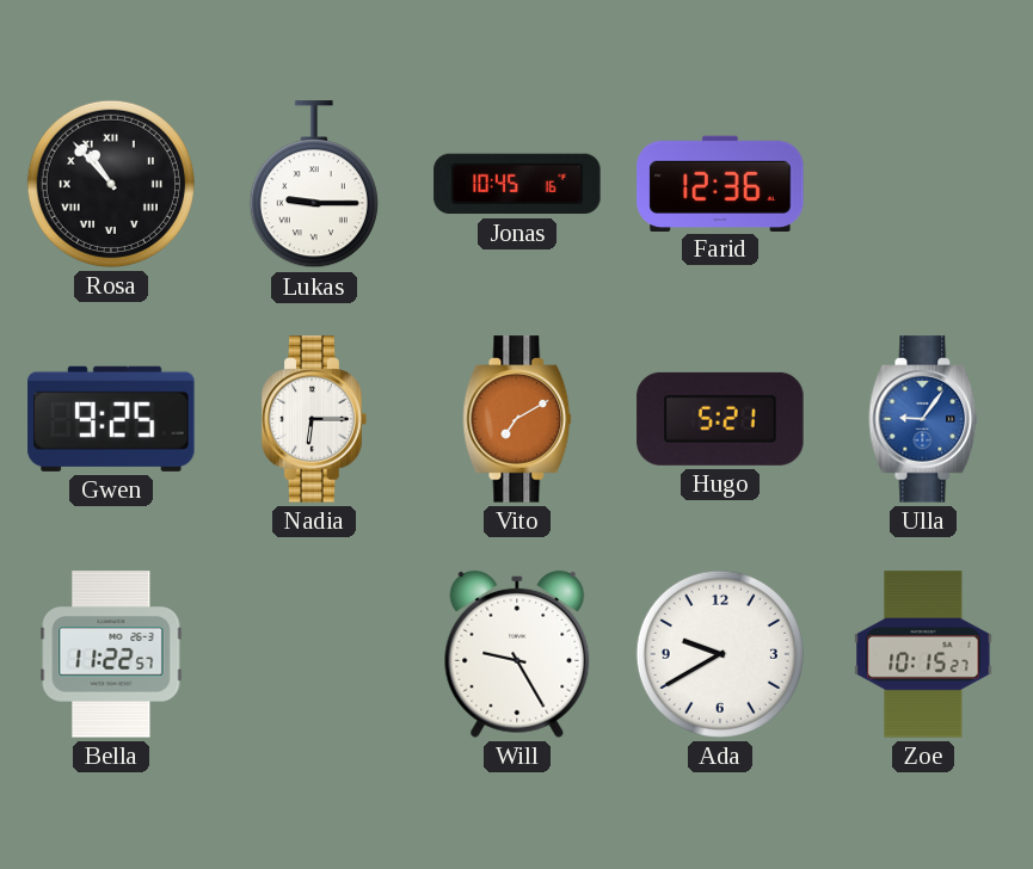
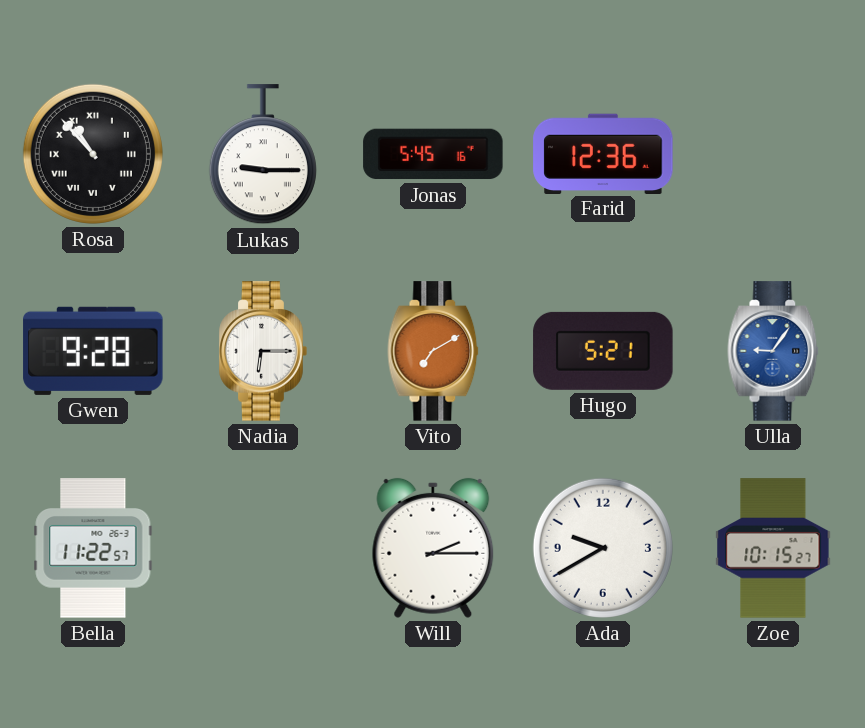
Jonas: 10:45 -> 5:45 (433, 154)
Gwen: 9:25 -> 9:28 (93, 351)
Will: 9:25 -> 2:15 (433, 548)
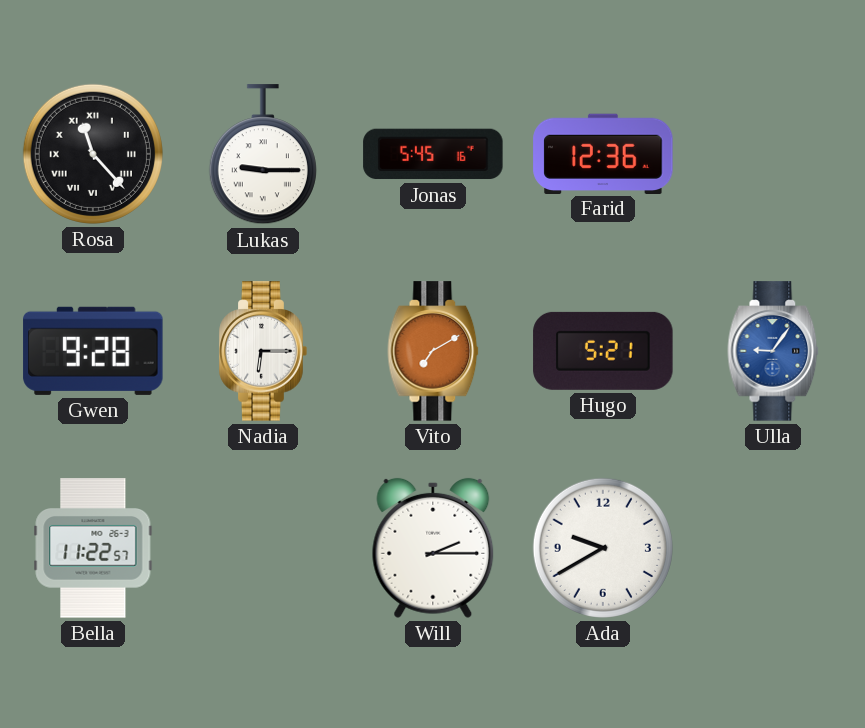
Rosa: 10:53 -> 11:23 (93, 154)
Zoe: 10:15 -> none (773, 548)
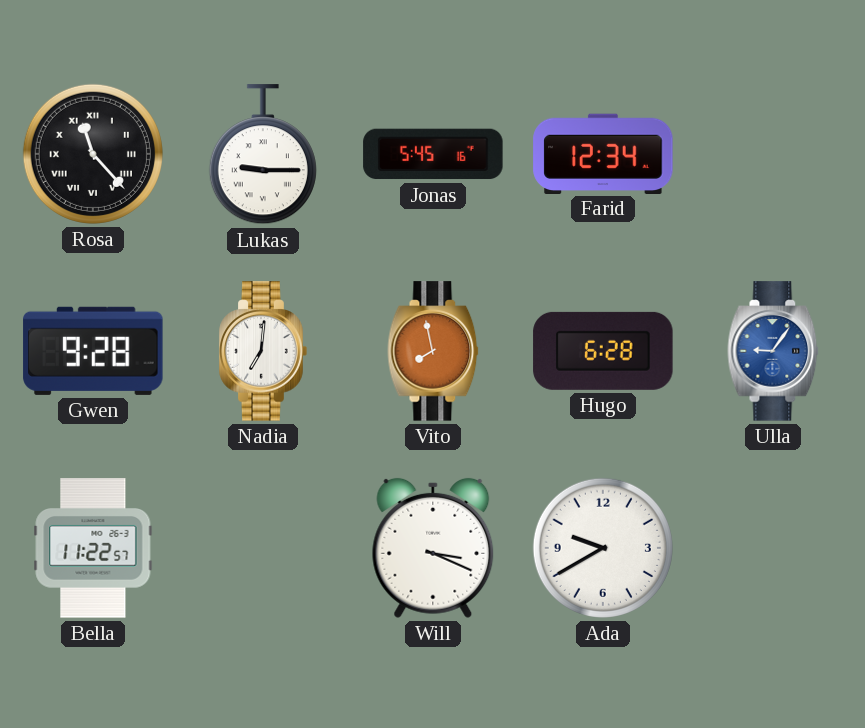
Farid: 12:36 -> 12:34 (603, 153)
Nadia: 6:15 -> 7:01 (263, 351)
Vito: 7:10 -> 7:58 (433, 351)
Hugo: 5:21 -> 6:28 (603, 351)
Will: 2:15 -> 3:19 (433, 548)
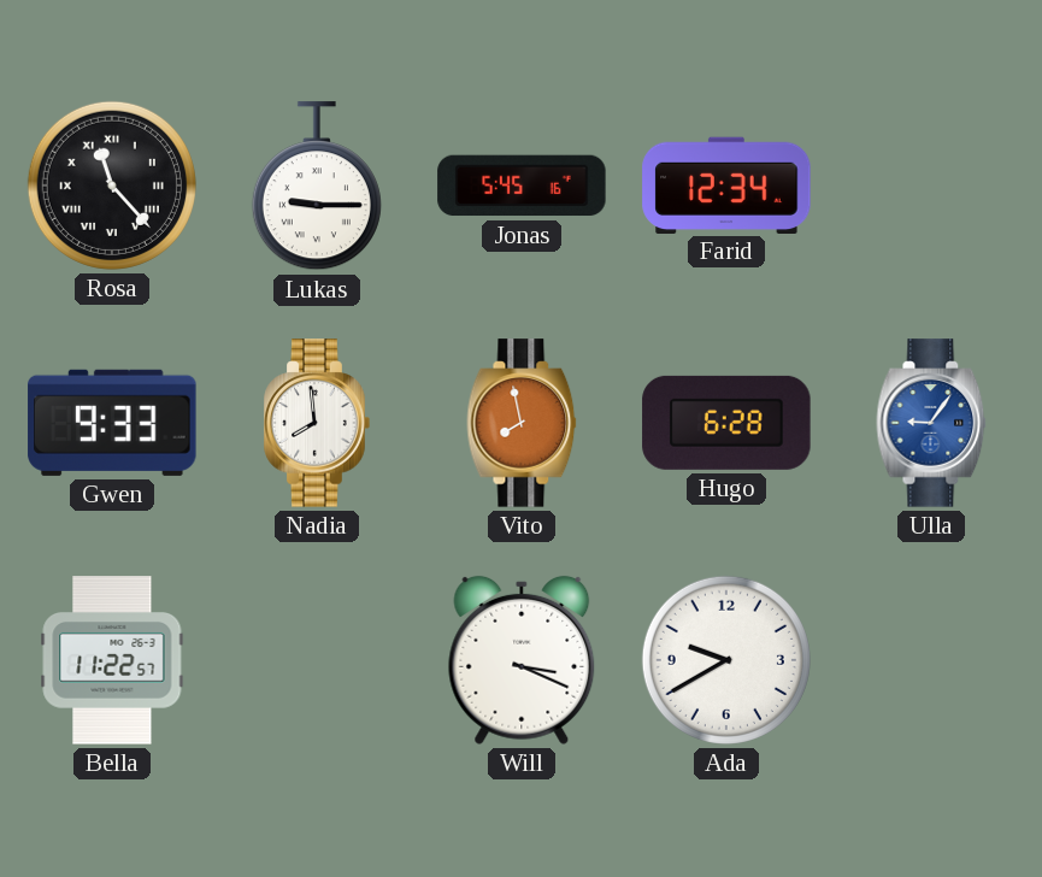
Gwen: 9:28 -> 9:33 (112, 423)
Nadia: 7:01 -> 7:59 (317, 423)
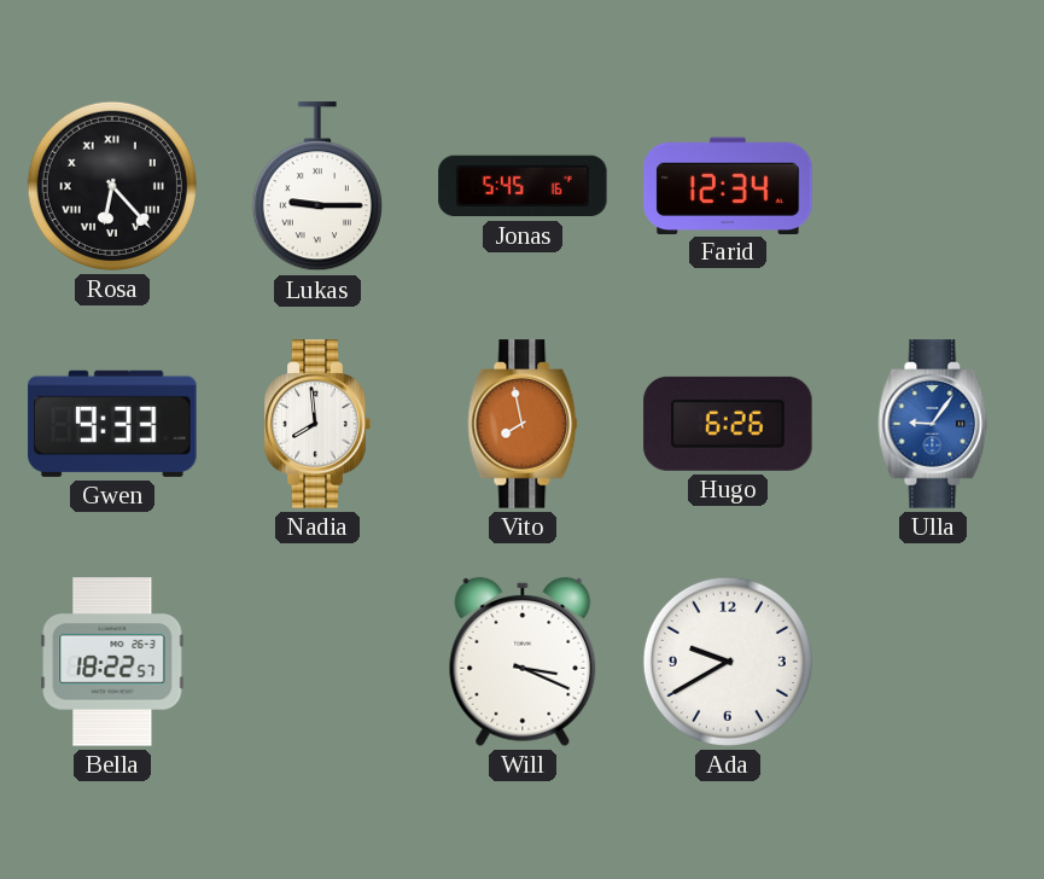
Rosa: 11:23 -> 6:23 (112, 186)
Hugo: 6:28 -> 6:26 (728, 424)
Bella: 11:22 -> 18:22 (112, 662)
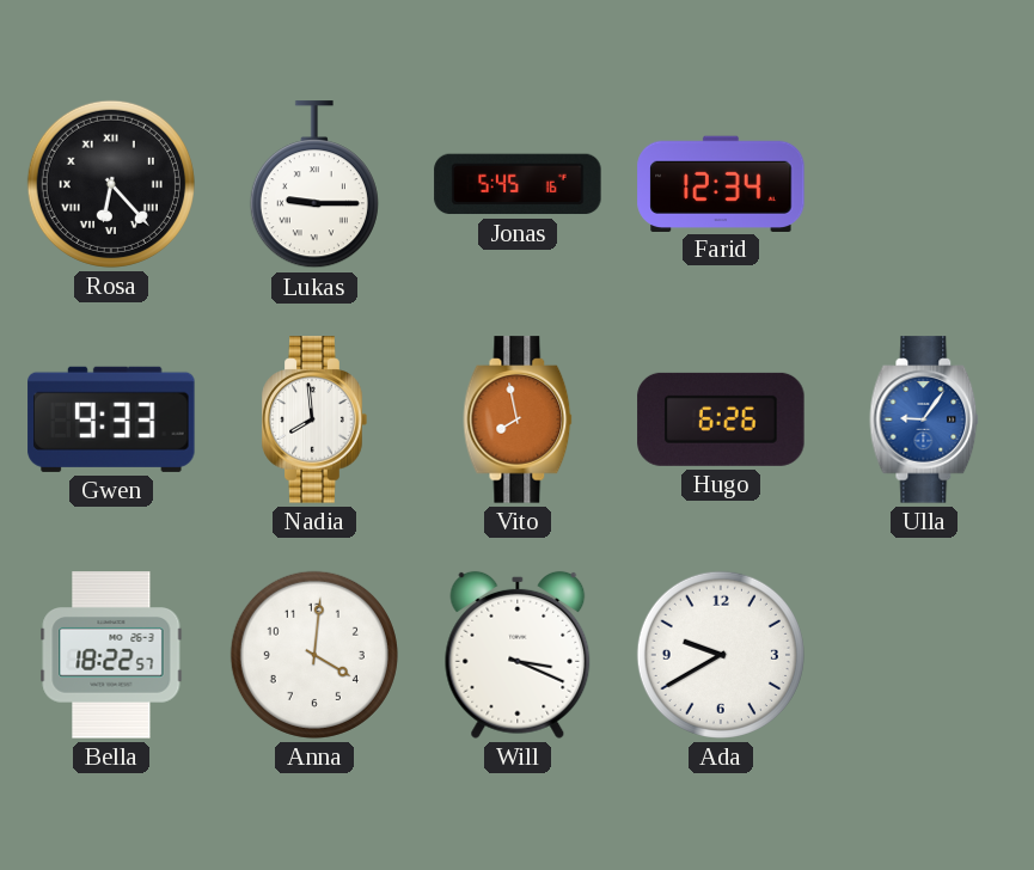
Anna: none -> 4:01 (314, 655)
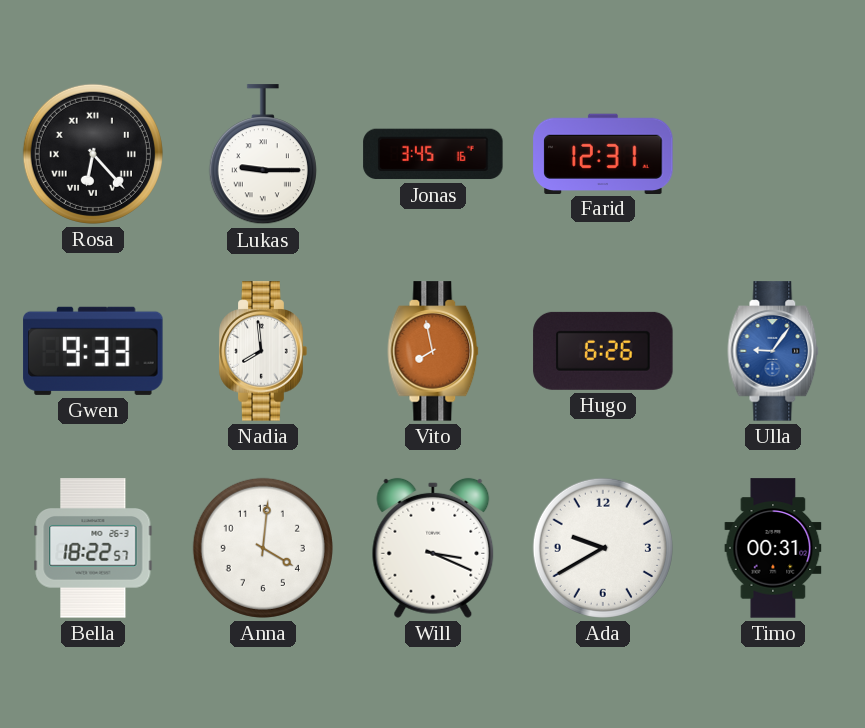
Jonas: 5:45 -> 3:45 (433, 154)
Farid: 12:34 -> 12:31 (603, 153)
Timo: none -> 00:31 (773, 548)
